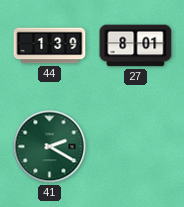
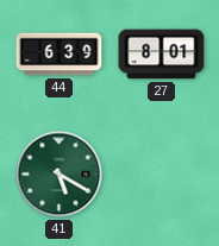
44: 1:39 -> 6:39 (60, 55)
41: 2:20 -> 5:20 (60, 175)
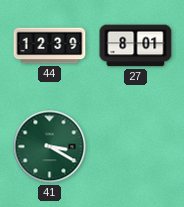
44: 6:39 -> 12:39 (50, 46)
41: 5:20 -> 3:20 (50, 147)
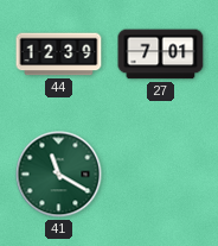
27: 8:01 -> 7:01 (161, 55)
41: 3:20 -> 11:20 (59, 175)
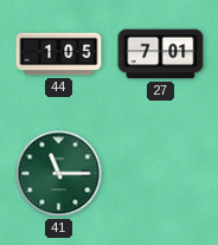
44: 12:39 -> 1:05 (59, 54)
41: 11:20 -> 11:15 (59, 174)
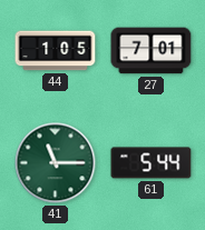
61: none -> 5:44 (152, 163)
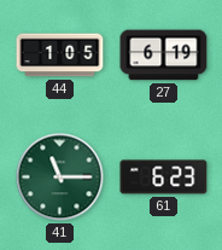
27: 7:01 -> 6:19 (164, 56)
61: 5:44 -> 6:23 (164, 178)
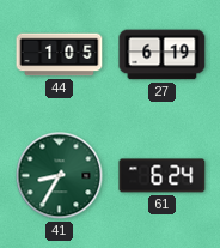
41: 11:15 -> 8:35 (60, 176)
61: 6:23 -> 6:24 (163, 176)
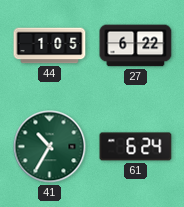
27: 6:19 -> 6:22 (136, 46)
41: 8:35 -> 10:35 (50, 147)
